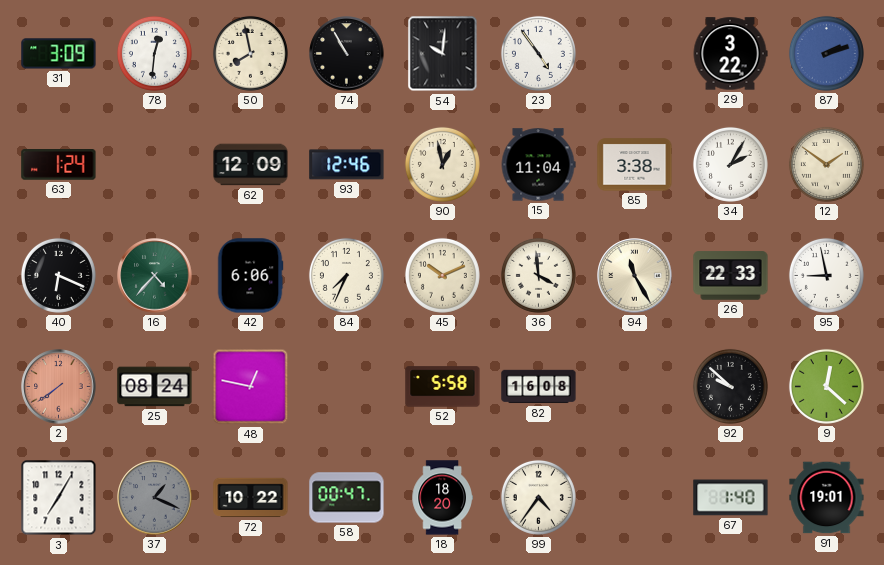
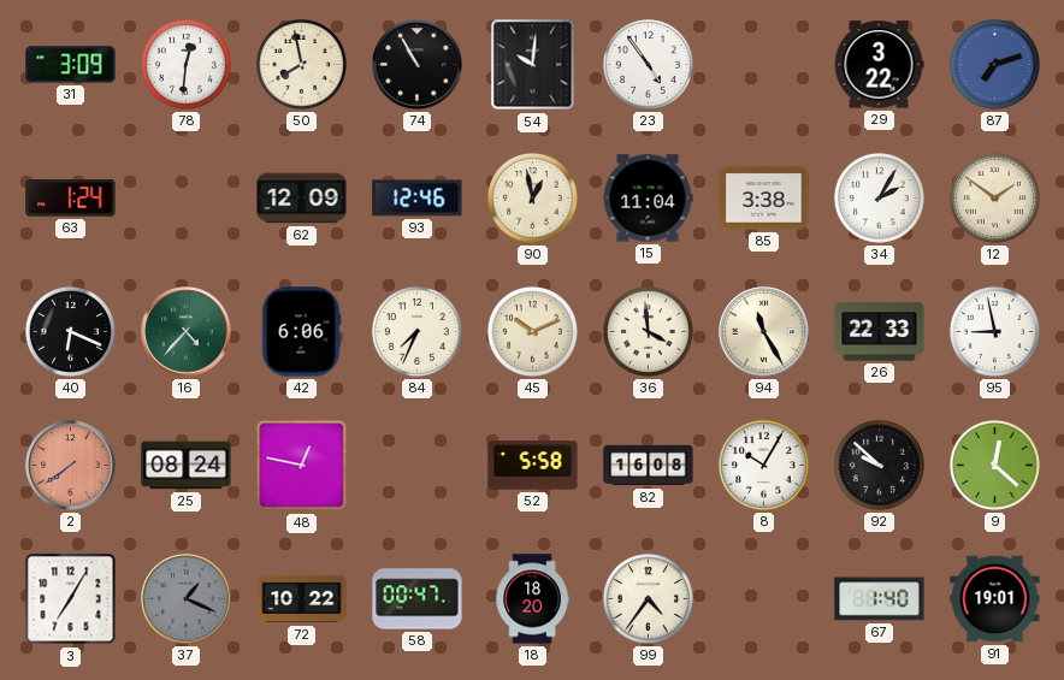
87: 2:12 -> 7:12 (994, 64)
8: none -> 10:05 (763, 465)
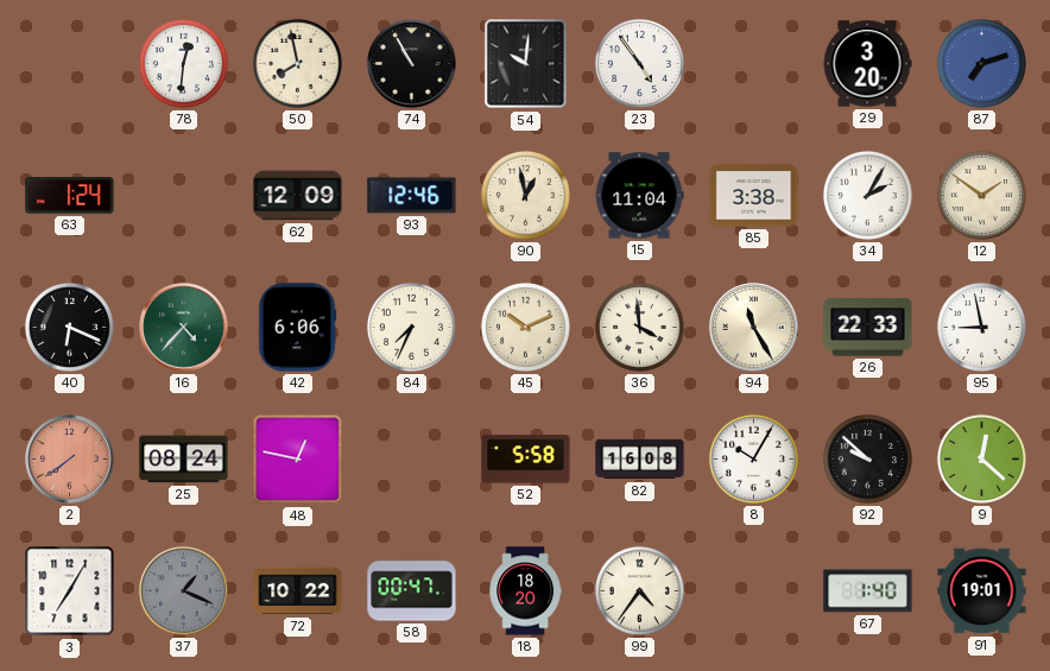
31: 3:09 -> none (71, 65)
29: 3:22 -> 3:20 (867, 64)
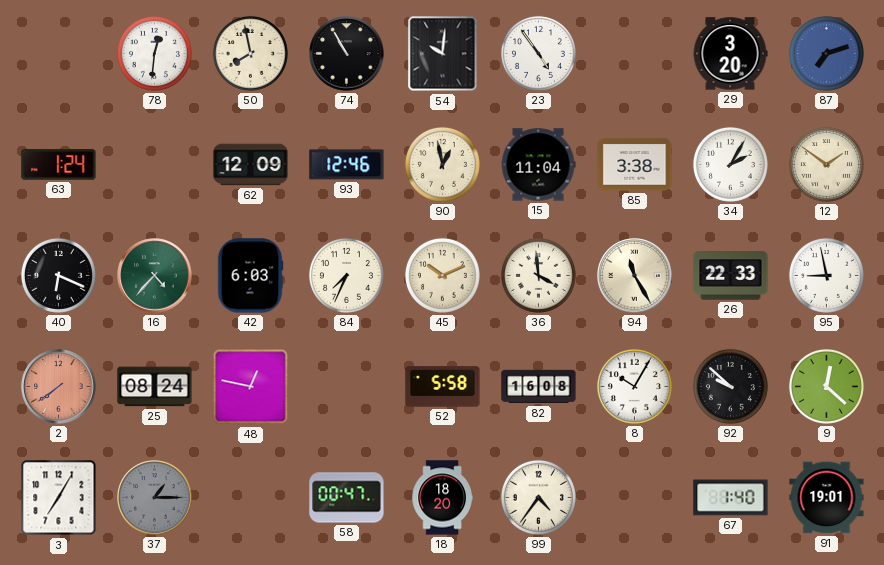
42: 6:06 -> 6:03 (250, 276)
37: 1:19 -> 1:15 (155, 498)
72: 10:22 -> none (298, 591)
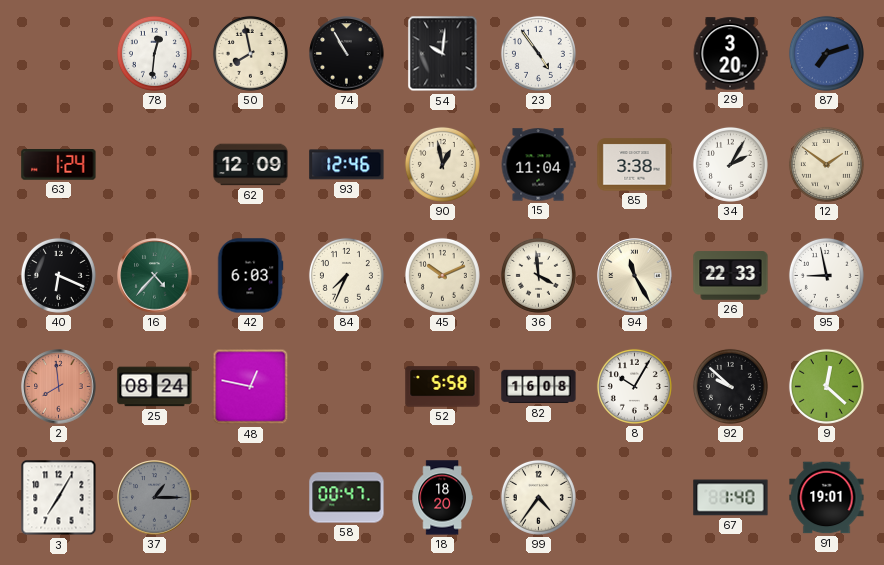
2: 7:39 -> 7:59 (59, 387)
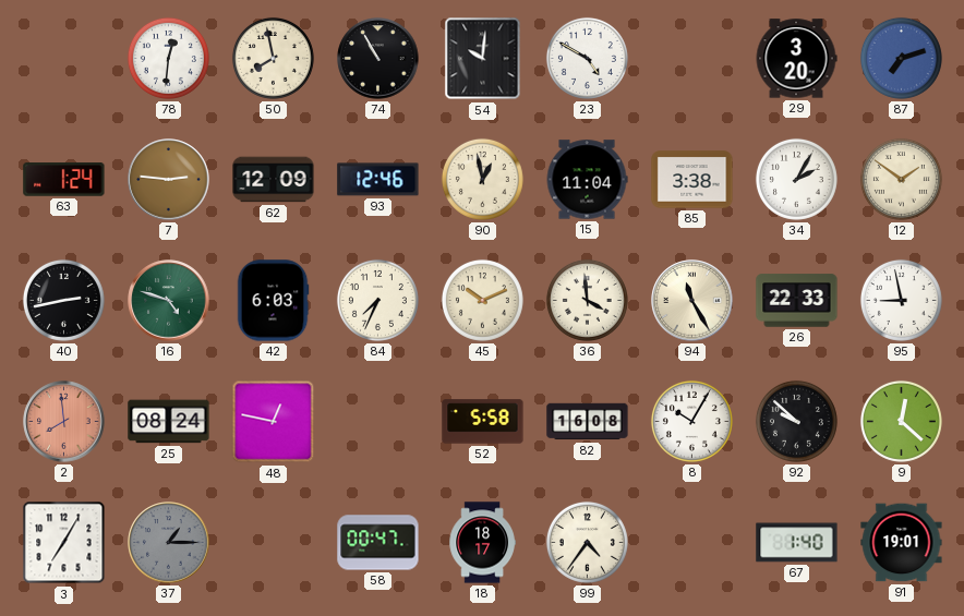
23: 4:54 -> 4:50 (587, 58)
7: none -> 2:46 (169, 180)
40: 6:19 -> 2:43 (63, 300)
16: 4:37 -> 4:48 (169, 301)
18: 18:20 -> 18:17 (482, 543)
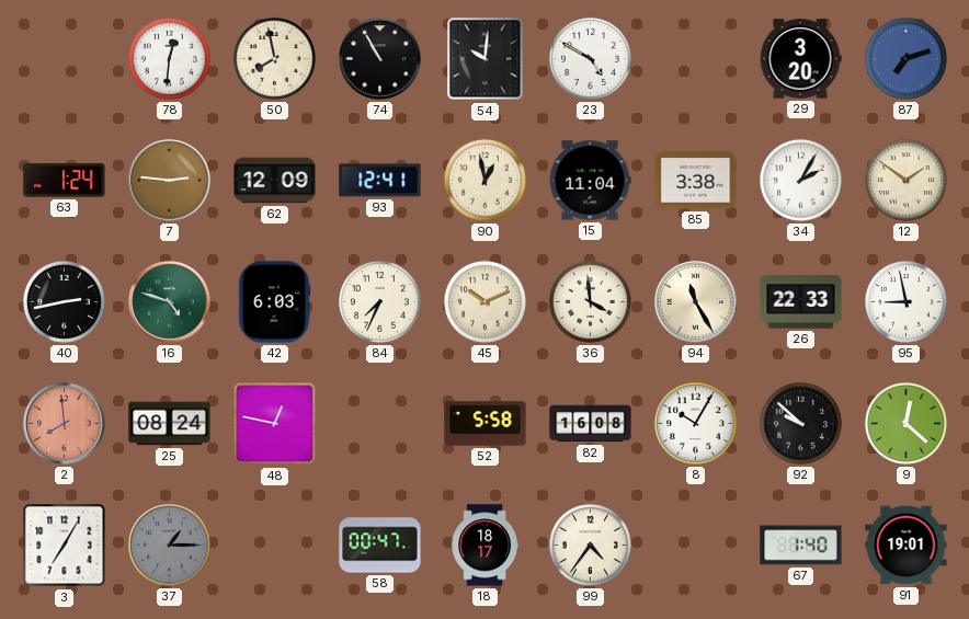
93: 12:46 -> 12:41 (380, 181)
